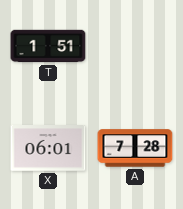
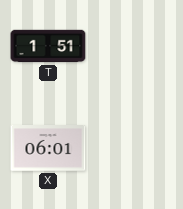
A: 7:28 -> none (135, 148)
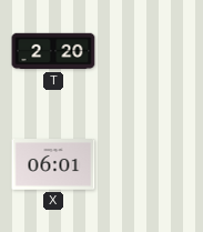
T: 1:51 -> 2:20 (53, 51)
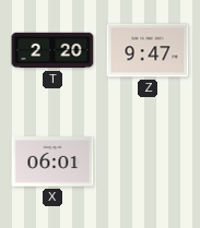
Z: none -> 9:47 (148, 50)
